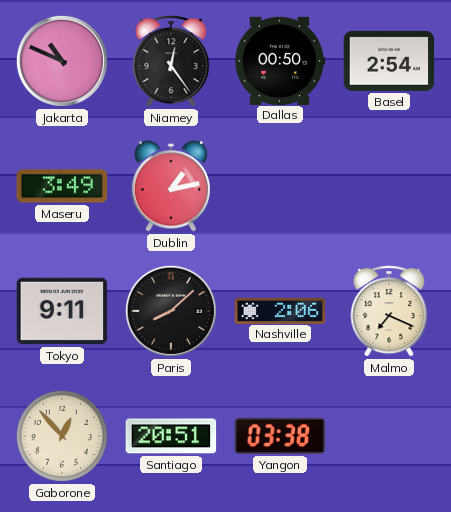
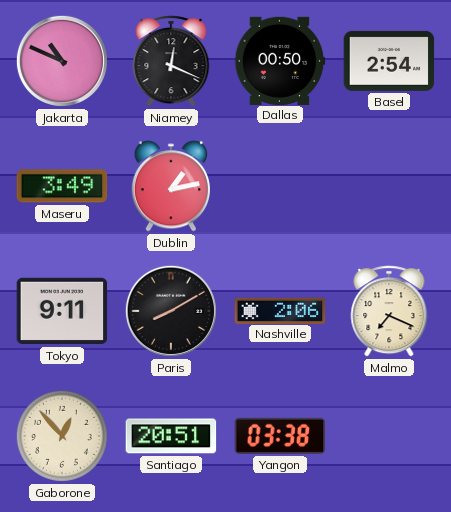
Niamey: 12:24 -> 12:19 (171, 61)
Paris: 8:08 -> 8:10 (171, 311)
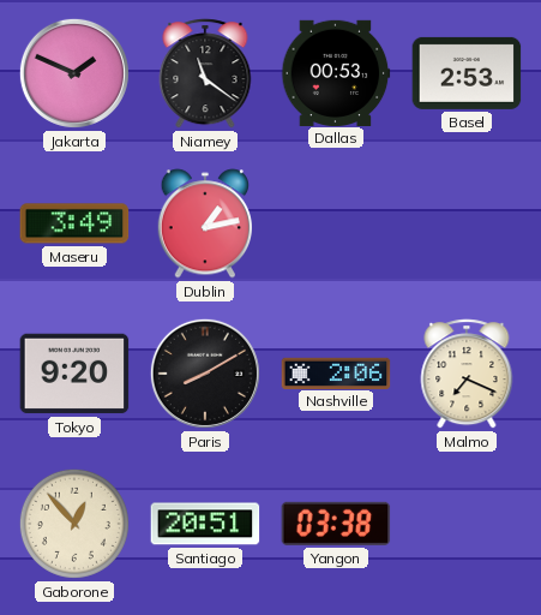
Jakarta: 10:49 -> 1:49 (74, 73)
Niamey: 12:19 -> 11:21 (205, 73)
Dallas: 00:50 -> 00:53 (336, 72)
Basel: 2:54 -> 2:53 (467, 73)
Tokyo: 9:11 -> 9:20 (74, 374)
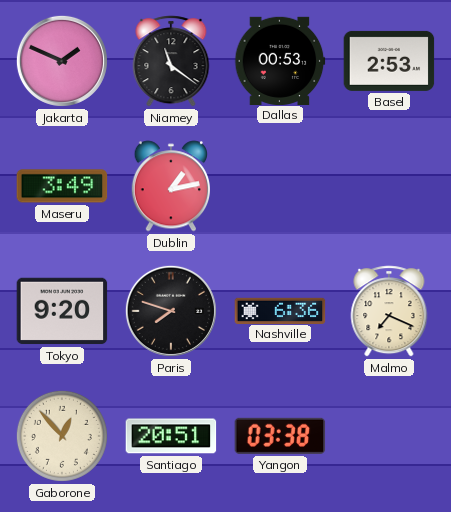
Paris: 8:10 -> 7:48 (171, 311)
Nashville: 2:06 -> 6:36 (280, 310)
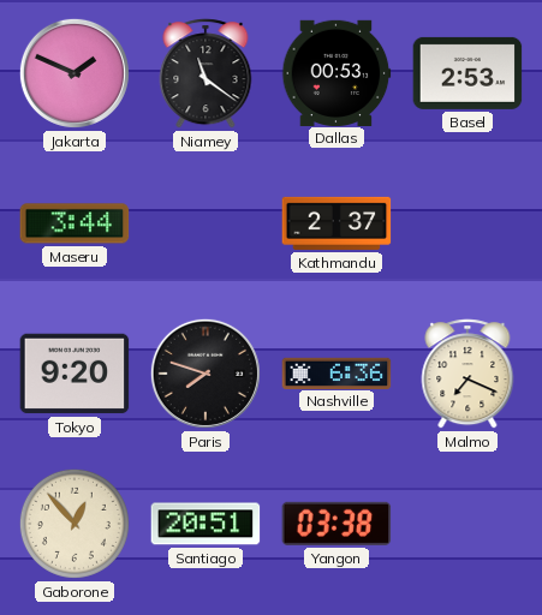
Maseru: 3:49 -> 3:44 (75, 223)
Dublin: 1:13 -> none (171, 186)
Kathmandu: none -> 2:37 (336, 223)
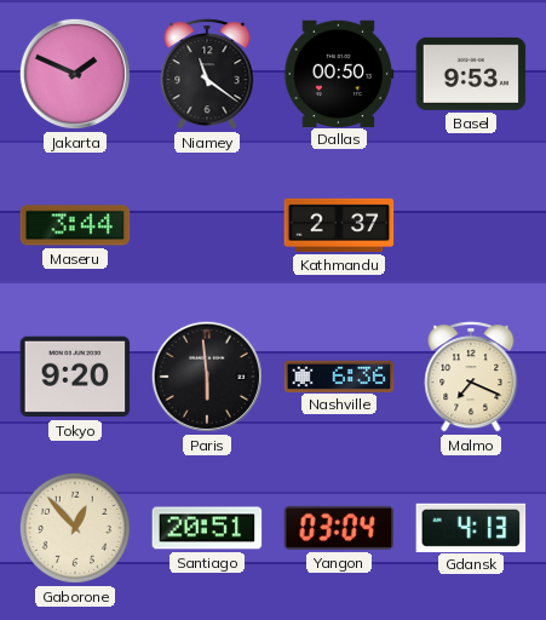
Dallas: 00:53 -> 00:50 (339, 73)
Basel: 2:53 -> 9:53 (471, 74)
Paris: 7:48 -> 5:59 (207, 377)
Yangon: 03:38 -> 03:04 (339, 528)
Gdansk: none -> 4:13 (471, 527)
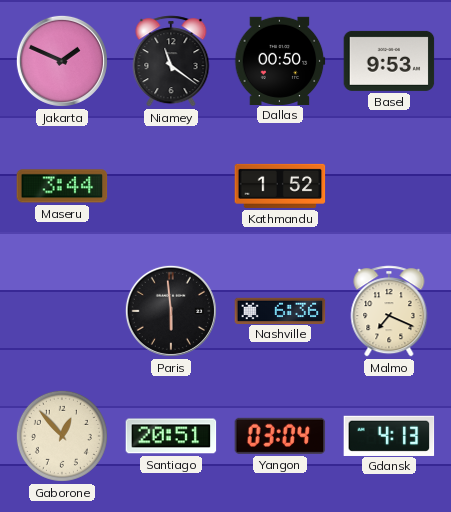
Kathmandu: 2:37 -> 1:52 (280, 186)
Tokyo: 9:20 -> none (75, 377)
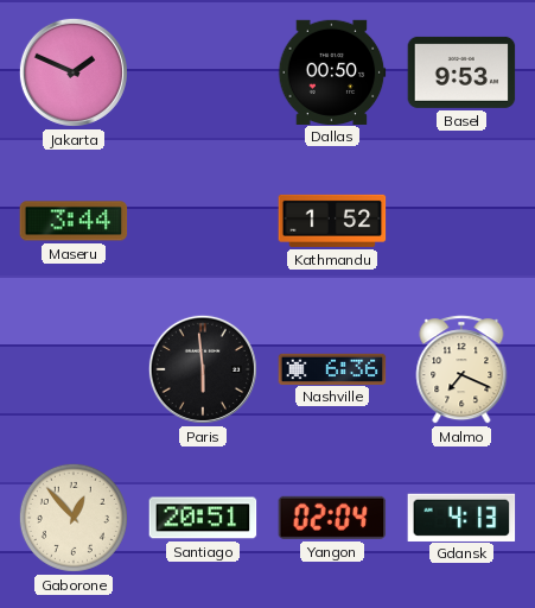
Niamey: 11:21 -> none (171, 61)
Yangon: 03:04 -> 02:04 (332, 518)
